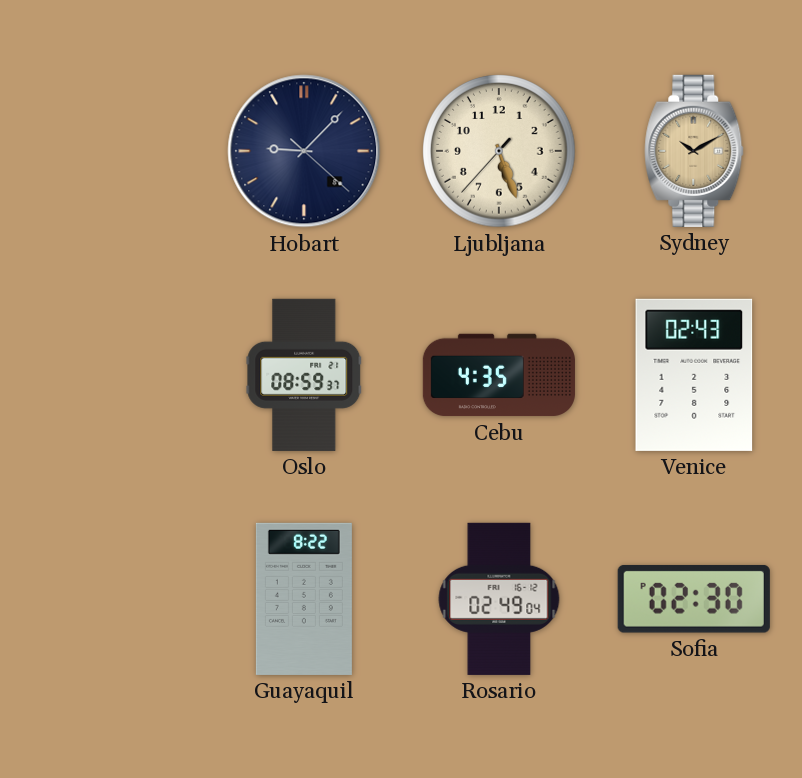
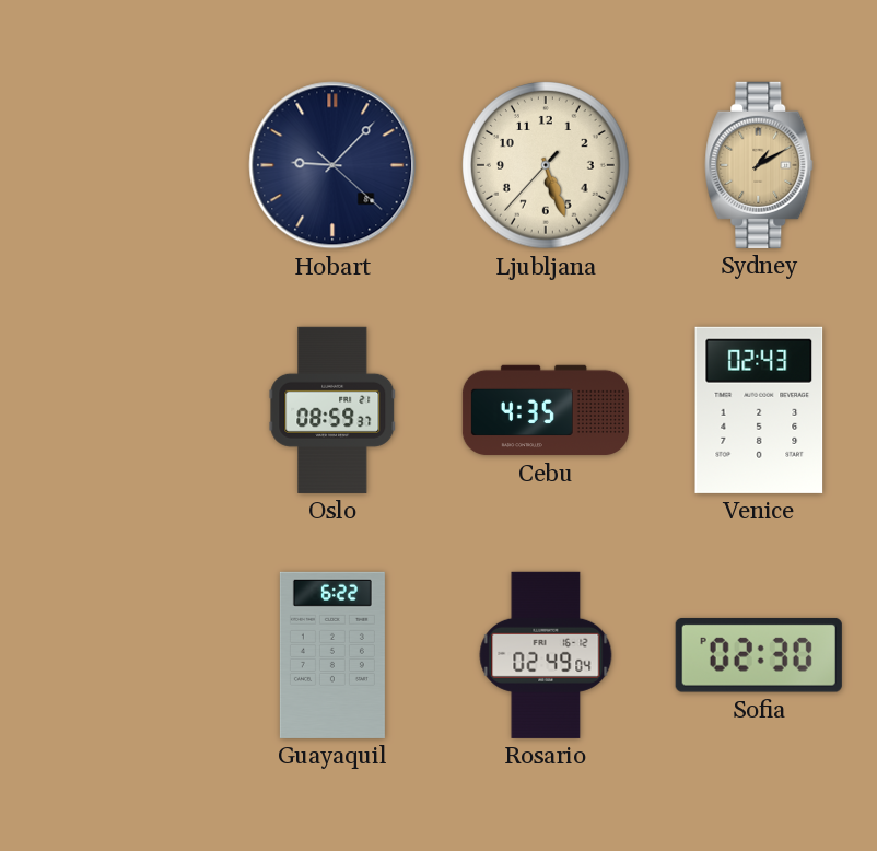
Sydney: 10:10 -> 1:10 (759, 165)
Guayaquil: 8:22 -> 6:22 (332, 655)
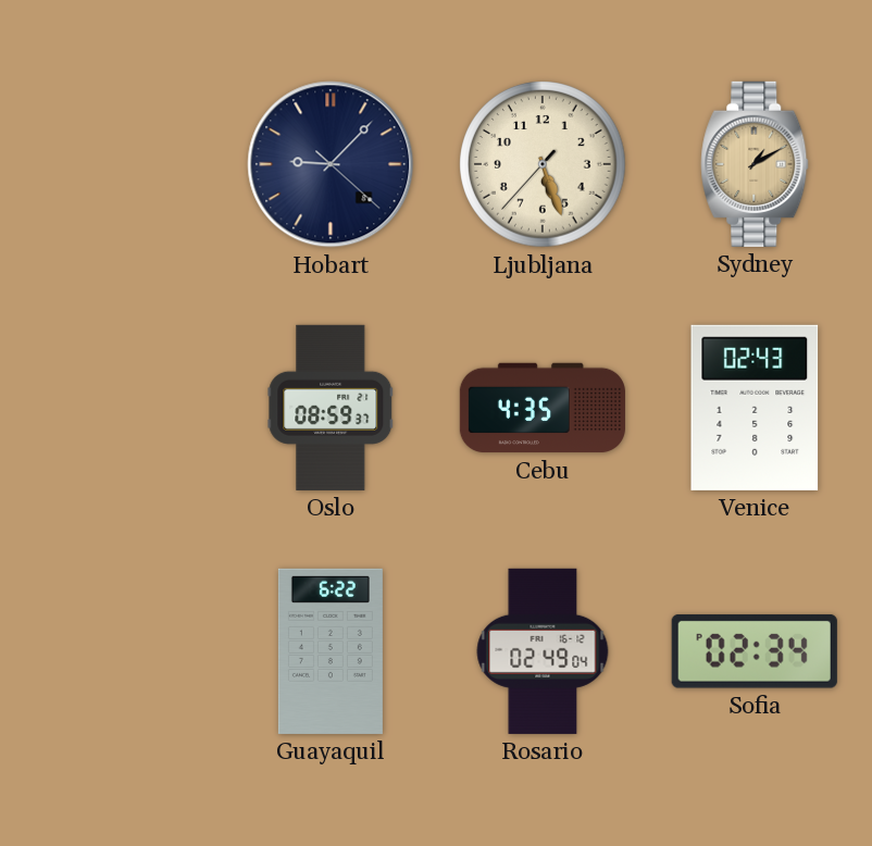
Sofia: 02:30 -> 02:34 (755, 651)
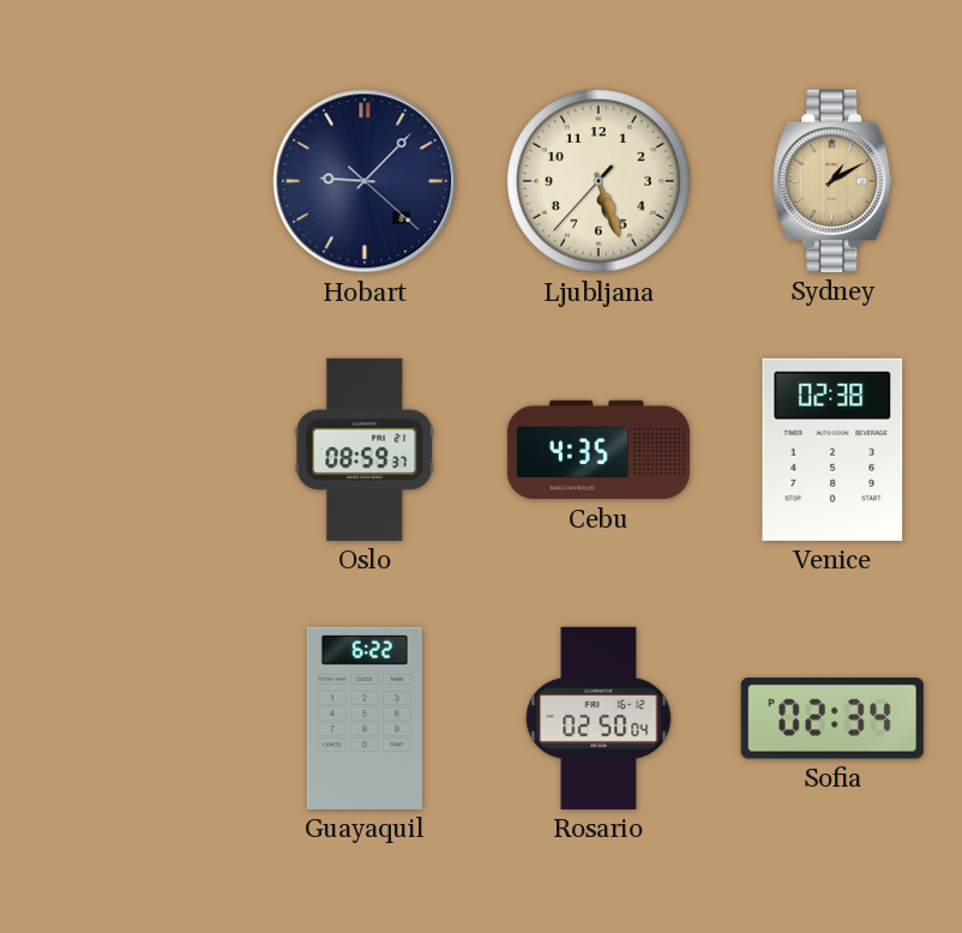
Venice: 02:43 -> 02:38 (832, 450)
Rosario: 02:49 -> 02:50 (599, 718)
